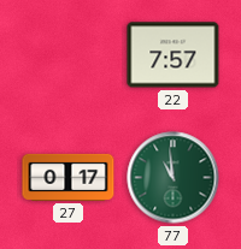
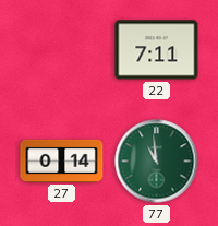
22: 7:57 -> 7:11 (157, 50)
27: 0:17 -> 0:14 (62, 160)
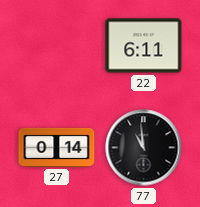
22: 7:11 -> 6:11 (144, 46)
77 dial: green -> black (144, 148)
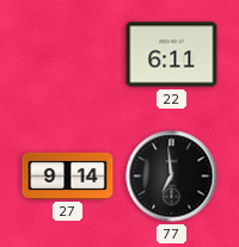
27: 0:14 -> 9:14 (68, 175)
77: 10:59 -> 6:59 (172, 177)
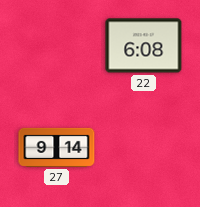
22: 6:11 -> 6:08 (144, 46)
77: 6:59 -> none (172, 177)
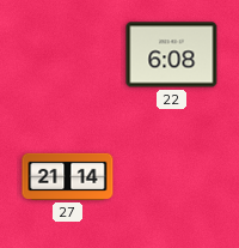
27: 9:14 -> 21:14 (68, 176)
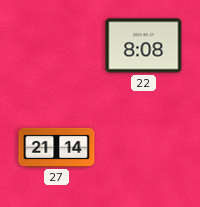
22: 6:08 -> 8:08 (144, 46)
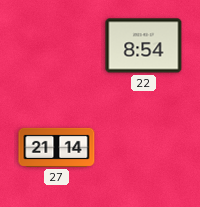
22: 8:08 -> 8:54 (144, 46)
